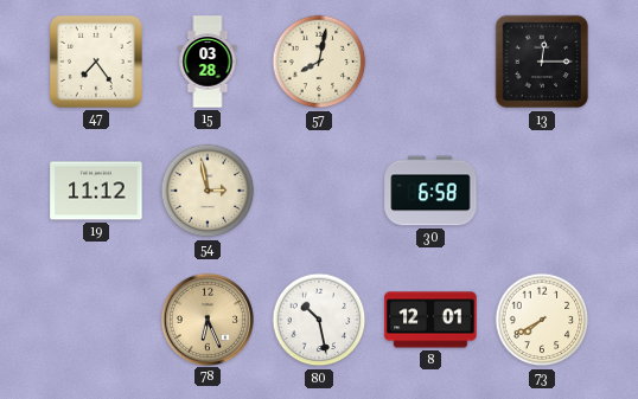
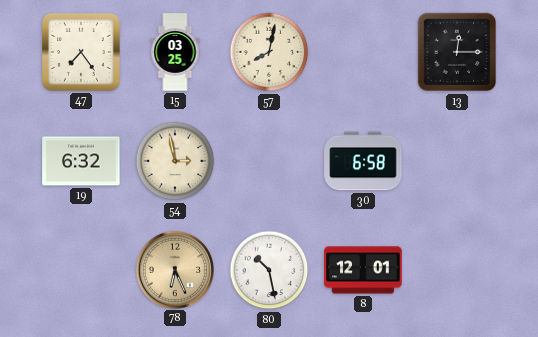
15: 03:28 -> 03:25 (175, 52)
19: 11:12 -> 6:32 (81, 161)
73: 7:40 -> none (542, 320)
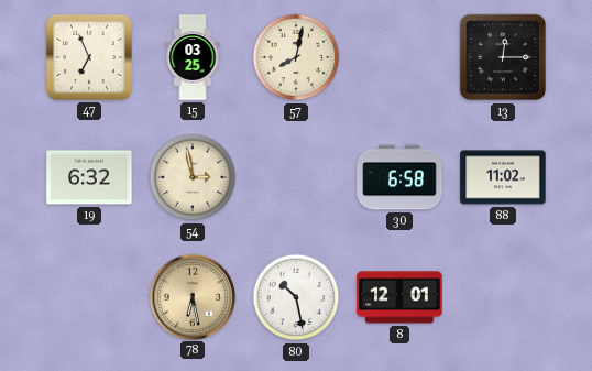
47: 7:24 -> 6:56 (89, 57)
88: none -> 11:02 (503, 177)
78: 6:26 -> 6:28 (191, 296)
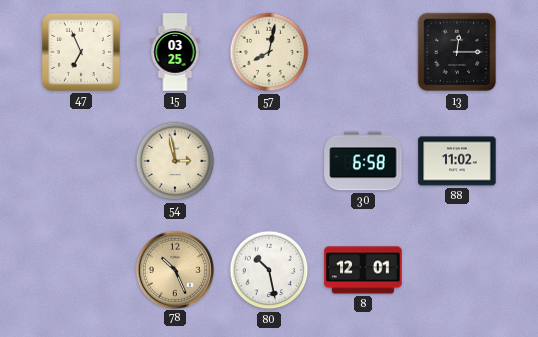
19: 6:32 -> none (89, 177)
78: 6:28 -> 10:26 (174, 269)
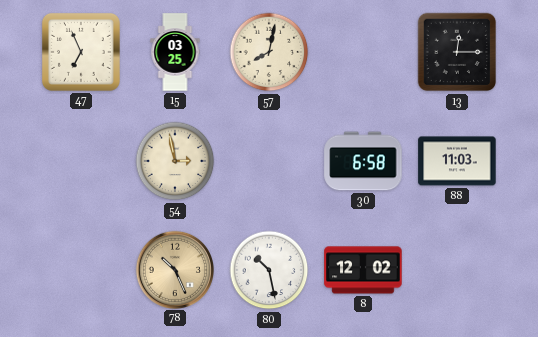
88: 11:02 -> 11:03 (457, 161)
8: 12:01 -> 12:02 (363, 270)
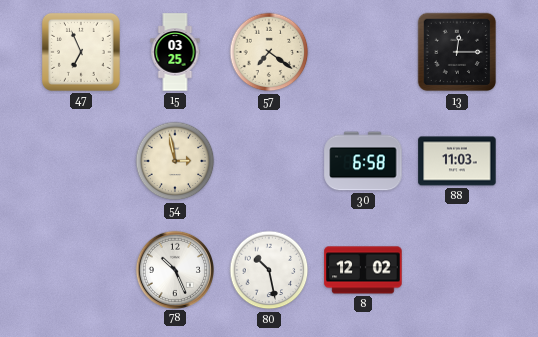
57: 8:02 -> 7:21 (269, 52)
78 dial: champagne -> white (174, 269)
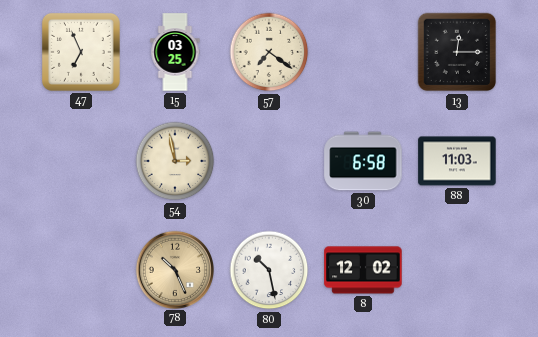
78 dial: white -> champagne (174, 269)
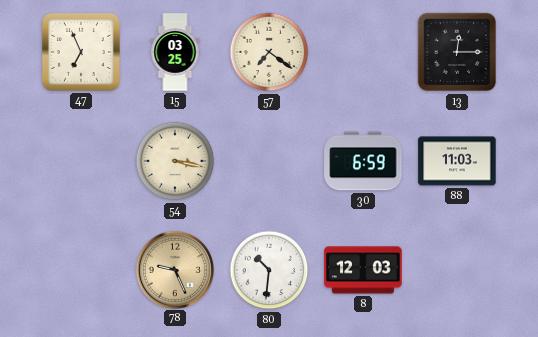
54: 2:58 -> 3:17 (175, 161)
30: 6:58 -> 6:59 (363, 161)
78: 10:26 -> 9:26 (174, 269)
80: 10:28 -> 10:31 (269, 270)
8: 12:02 -> 12:03 (363, 270)
